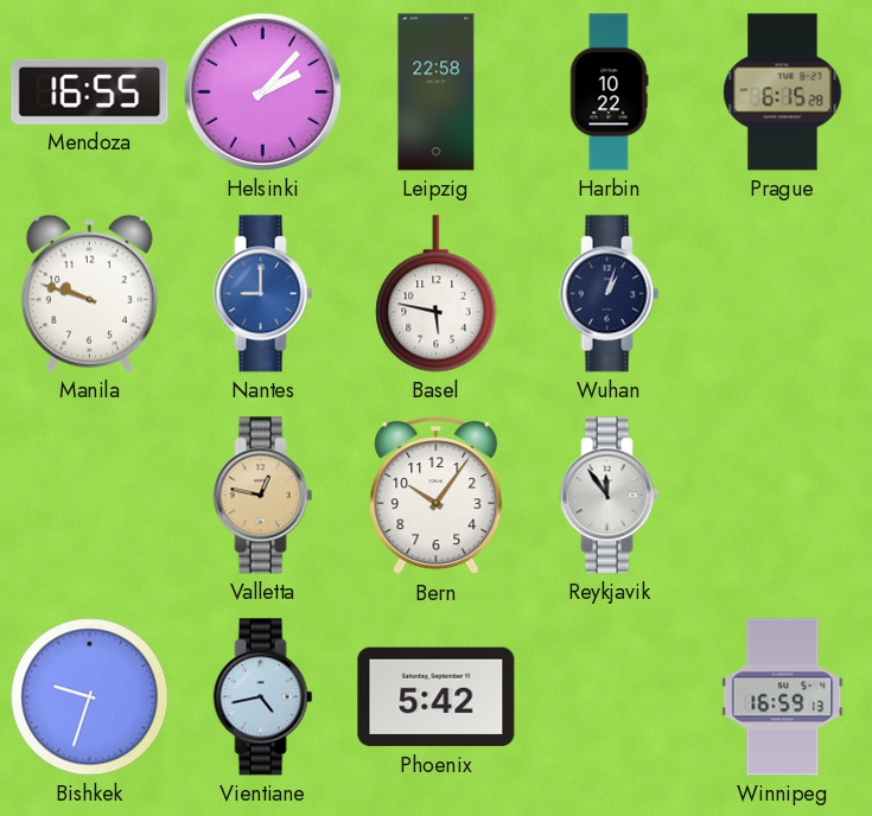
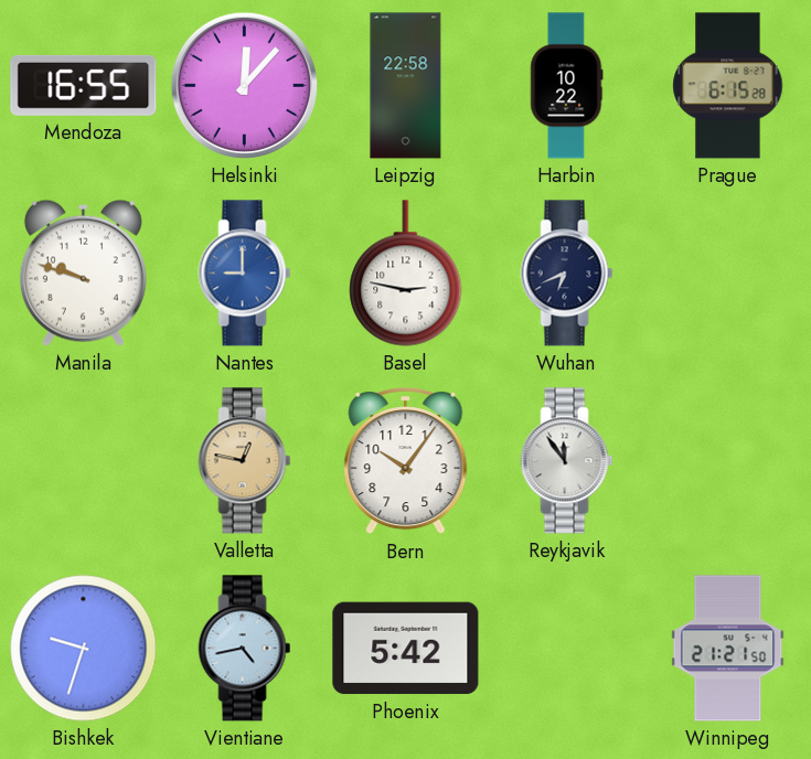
Helsinki: 2:07 -> 12:07 (244, 85)
Basel: 5:47 -> 2:47 (406, 274)
Wuhan: 1:03 -> 6:41 (567, 274)
Winnipeg: 16:59 -> 21:21 (728, 649)
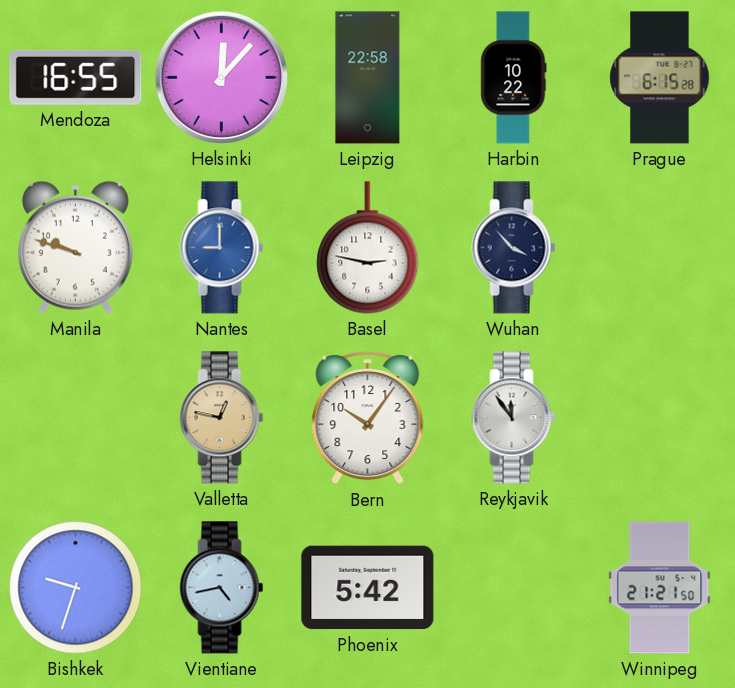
Wuhan: 6:41 -> 3:53 (514, 248)
